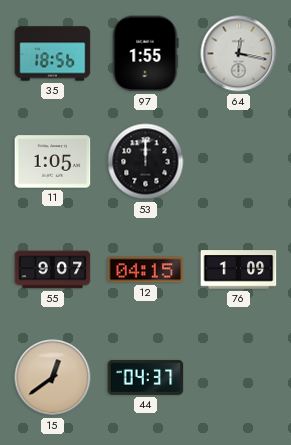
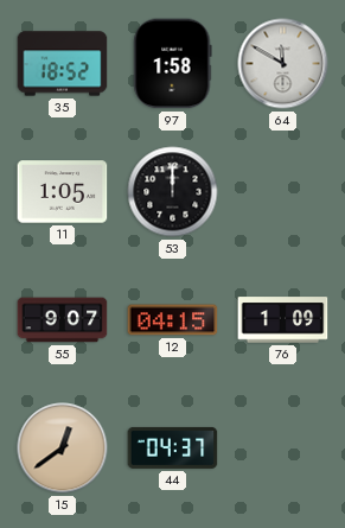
35: 18:56 -> 18:52 (63, 64)
97: 1:55 -> 1:58 (173, 64)
64: 12:17 -> 11:50 (283, 64)
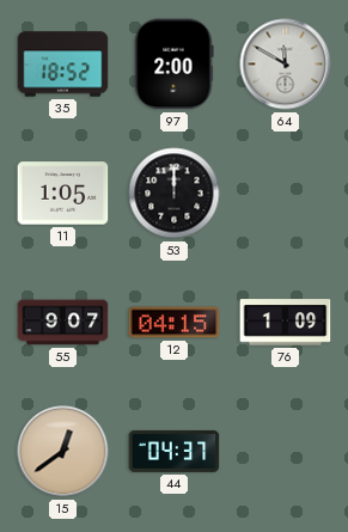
97: 1:58 -> 2:00 (175, 65)
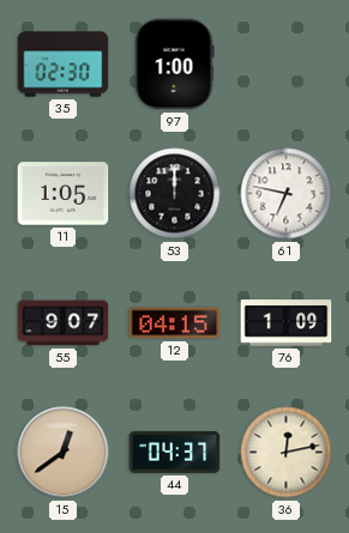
35: 18:52 -> 02:30 (64, 65)
97: 2:00 -> 1:00 (175, 65)
64: 11:50 -> none (286, 65)
61: none -> 6:47 (287, 194)
36: none -> 12:13 (287, 453)
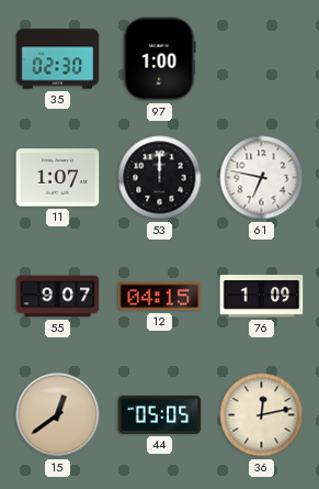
11: 1:05 -> 1:07 (58, 178)
44: 04:37 -> 05:05 (160, 414)
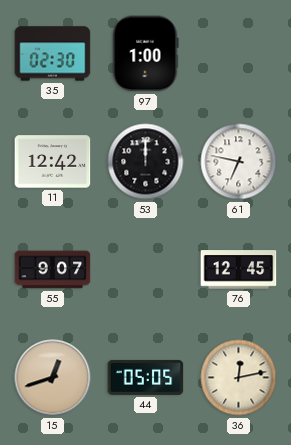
11: 1:07 -> 12:42 (53, 162)
12: 04:15 -> none (160, 297)
76: 1:09 -> 12:45 (239, 270)
15: 12:39 -> 12:42 (53, 378)
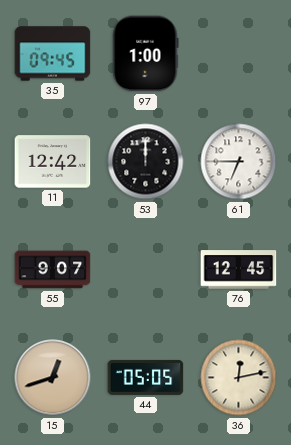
35: 02:30 -> 09:45 (53, 54)
61: 6:47 -> 6:45 (239, 162)
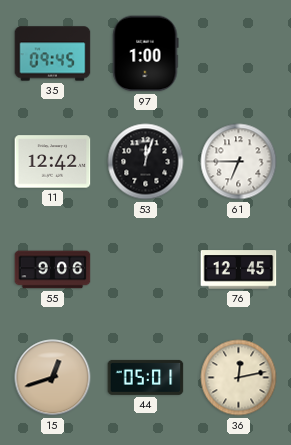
53: 12:00 -> 12:03 (146, 162)
55: 9:07 -> 9:06 (53, 270)
44: 05:05 -> 05:01 (146, 377)
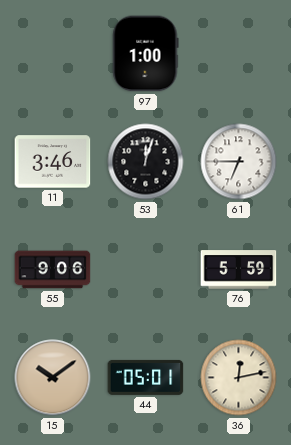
35: 09:45 -> none (53, 54)
11: 12:42 -> 3:46 (53, 162)
76: 12:45 -> 5:59 (239, 270)
15: 12:42 -> 10:09 (53, 378)
